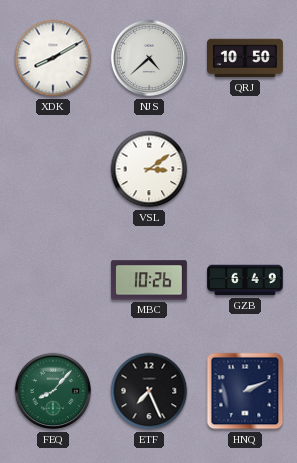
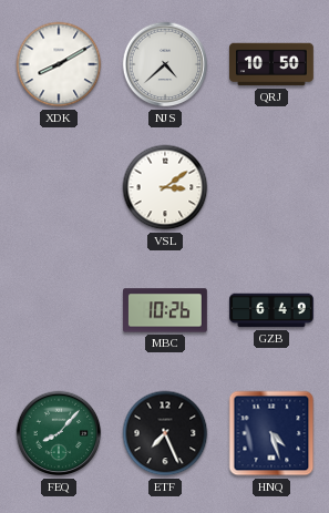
HNQ: 2:11 -> 4:27 (271, 433)
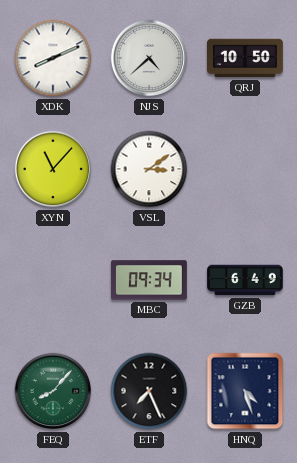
XDK: 8:10 -> 8:11 (53, 58)
XYN: none -> 11:07 (53, 169)
MBC: 10:26 -> 09:34 (150, 280)
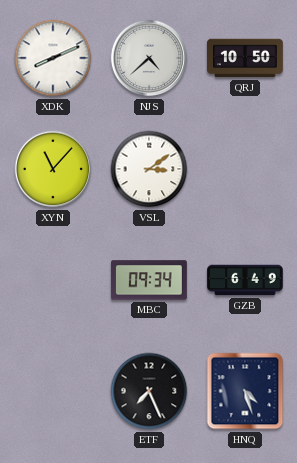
FEQ: 8:07 -> none (53, 391)
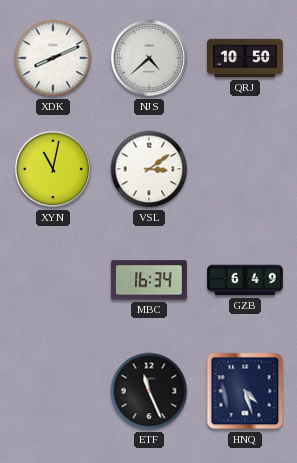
XYN: 11:07 -> 11:02 (53, 169)
MBC: 09:34 -> 16:34 (150, 280)
ETF: 7:26 -> 11:26 (149, 391)
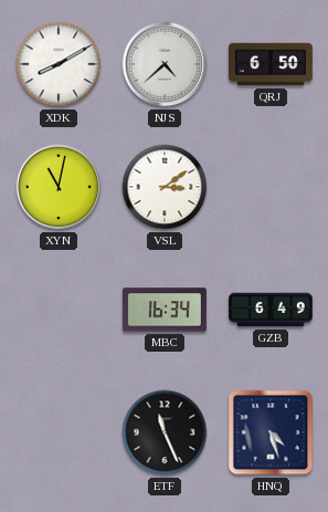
XDK: 8:11 -> 8:10 (59, 64)
QRJ: 10:50 -> 6:50 (272, 64)
